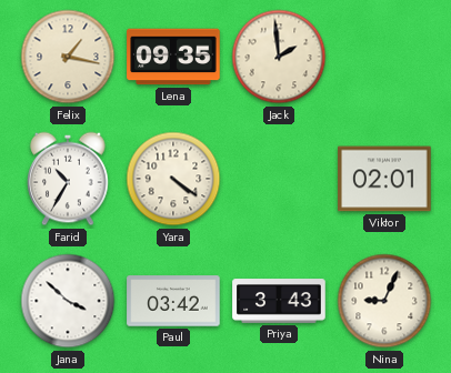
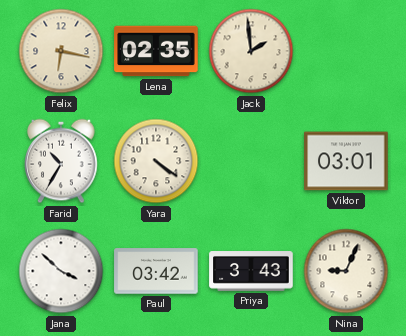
Felix: 1:17 -> 6:17 (61, 51)
Lena: 09:35 -> 02:35 (156, 51)
Viktor: 02:01 -> 03:01 (346, 161)
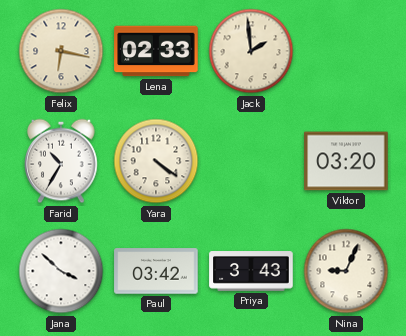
Lena: 02:35 -> 02:33 (156, 51)
Viktor: 03:01 -> 03:20 (346, 161)
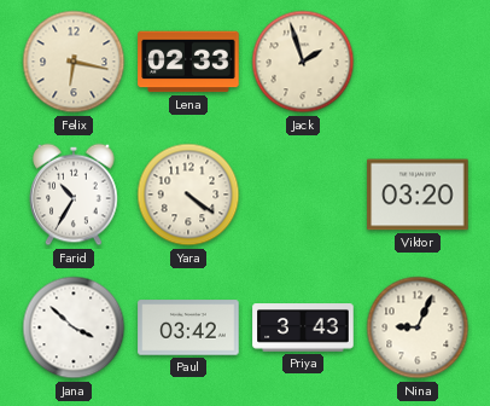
Jack: 1:59 -> 1:57 (303, 62)
